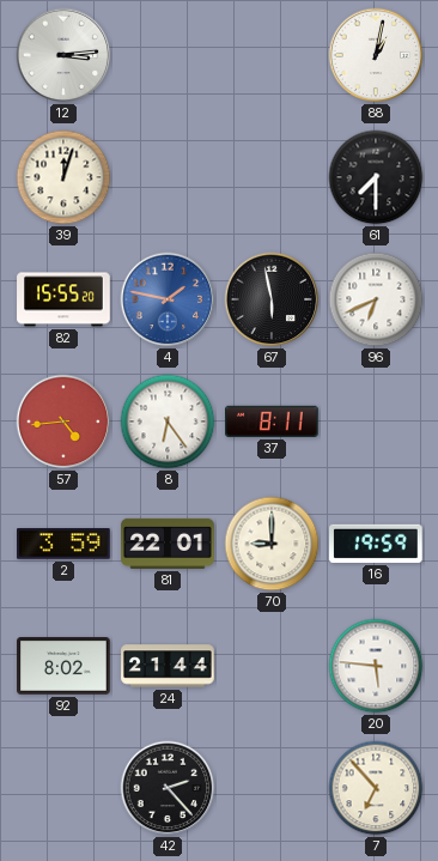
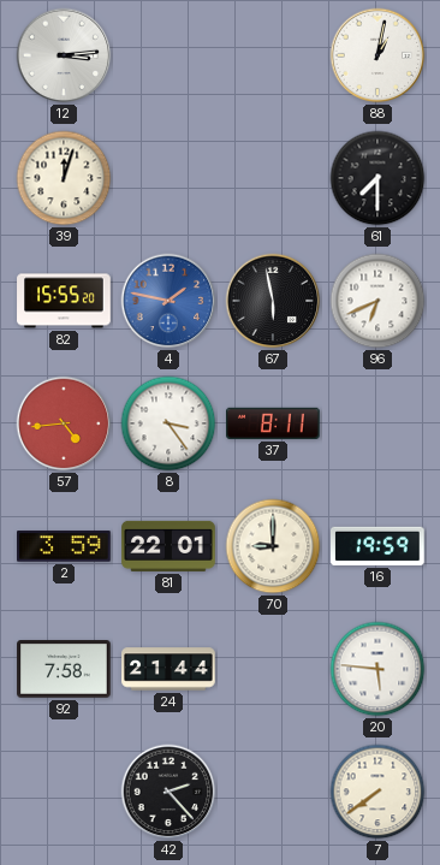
8: 6:24 -> 3:24 (168, 423)
92: 8:02 -> 7:58 (64, 670)
7: 6:53 -> 7:39 (377, 792)
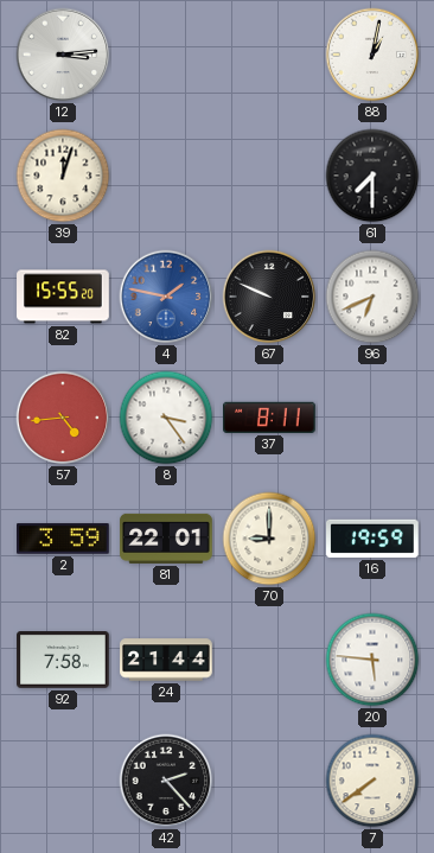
67: 5:58 -> 9:49 (269, 297)
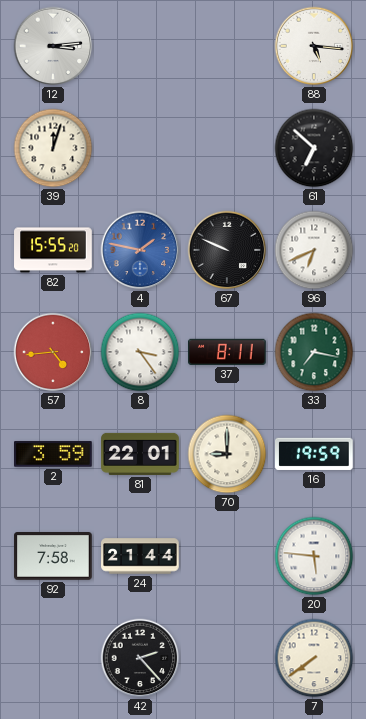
88: 1:02 -> 5:16 (314, 46)
61: 7:30 -> 6:52 (314, 148)
33: none -> 7:17 (314, 352)
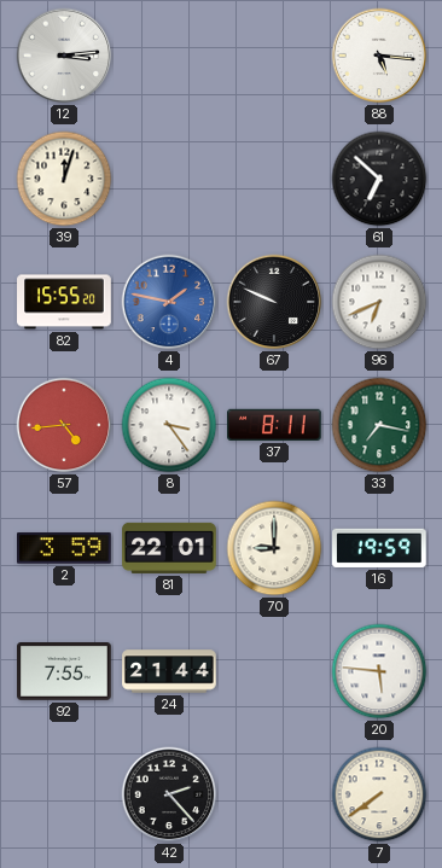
92: 7:58 -> 7:55 (64, 672)
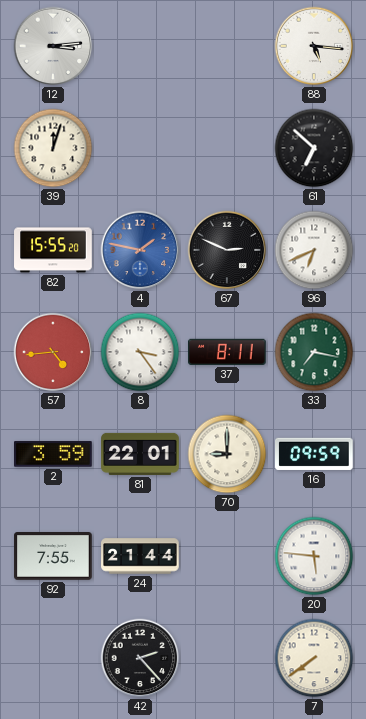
67: 9:49 -> 2:49 (227, 250)
16: 19:59 -> 09:59 (315, 454)
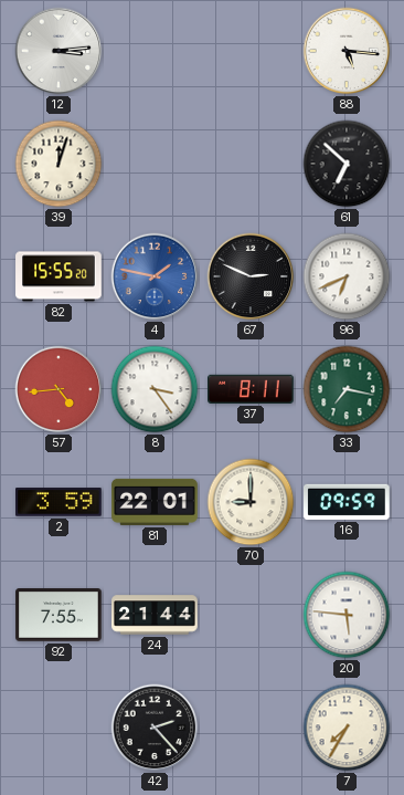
7: 7:39 -> 7:35 (347, 728)
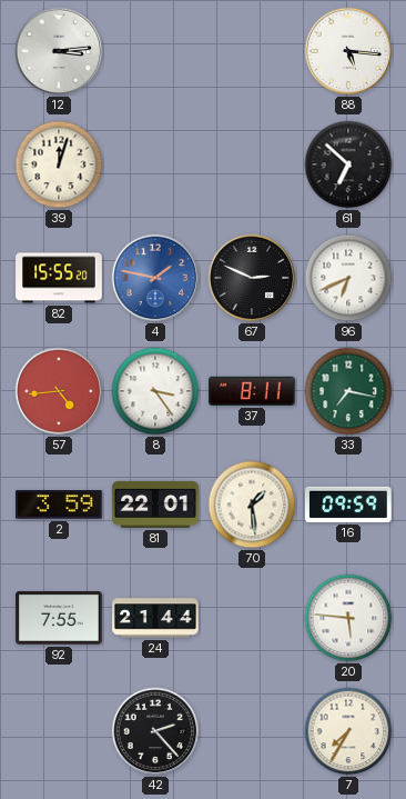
70: 9:00 -> 1:29 (252, 505)
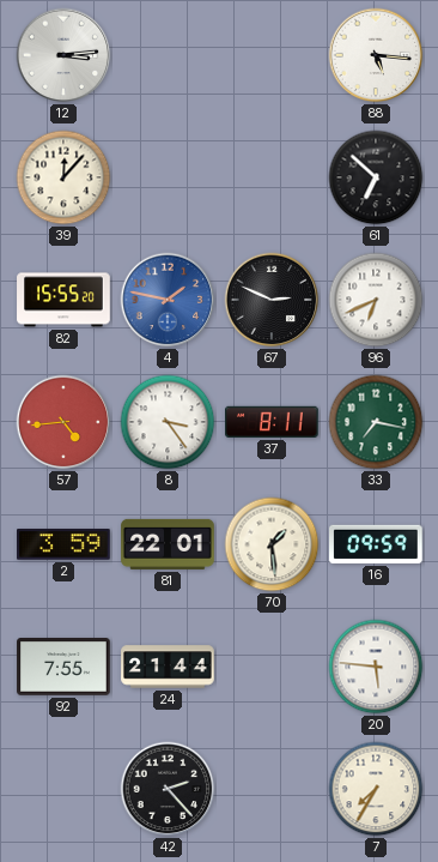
39: 12:03 -> 12:07 (63, 177)
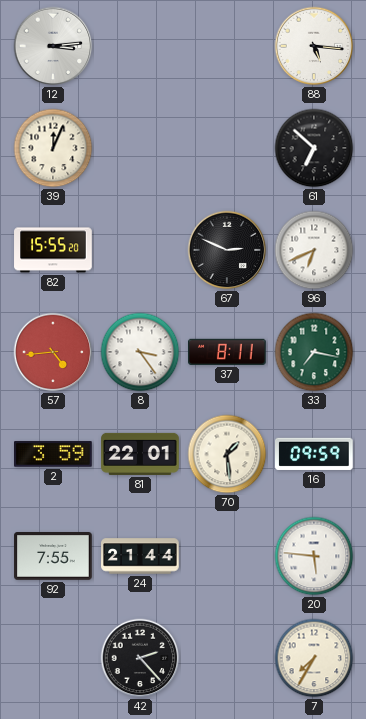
39: 12:07 -> 12:04 (53, 148)
4: 1:47 -> none (168, 300)
